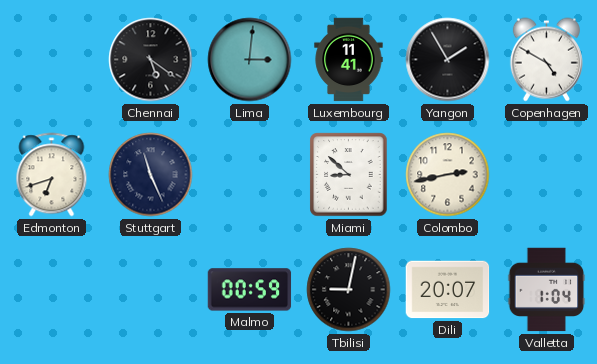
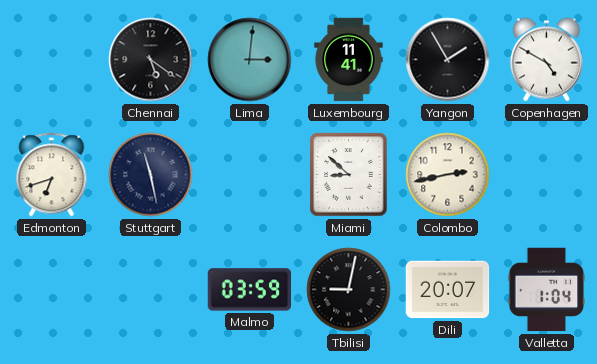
Stuttgart: 11:26 -> 11:28 (151, 175)
Malmo: 00:59 -> 03:59 (250, 290)
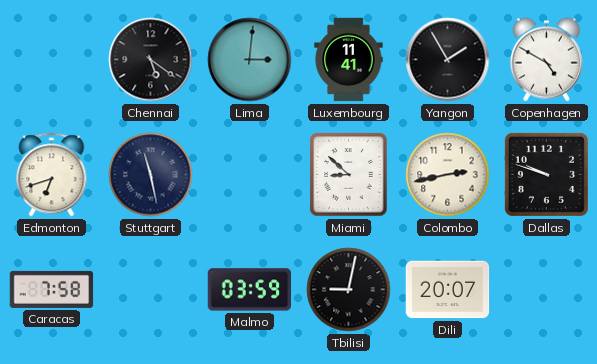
Dallas: none -> 9:48 (546, 174)
Caracas: none -> 7:58 (52, 289)
Valletta: 1:04 -> none (547, 290)
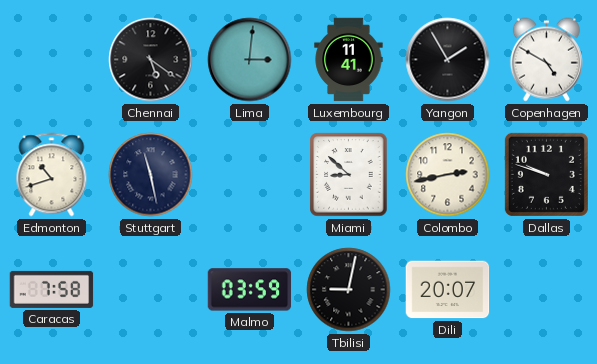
Edmonton: 6:42 -> 10:42 (52, 175)
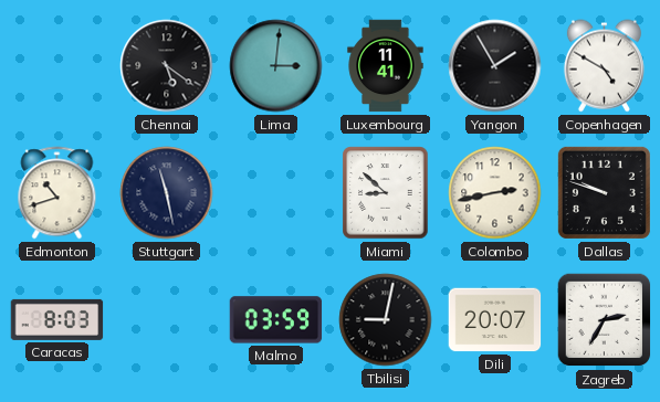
Caracas: 7:58 -> 8:03 (57, 319)
Zagreb: none -> 2:35 (605, 320)
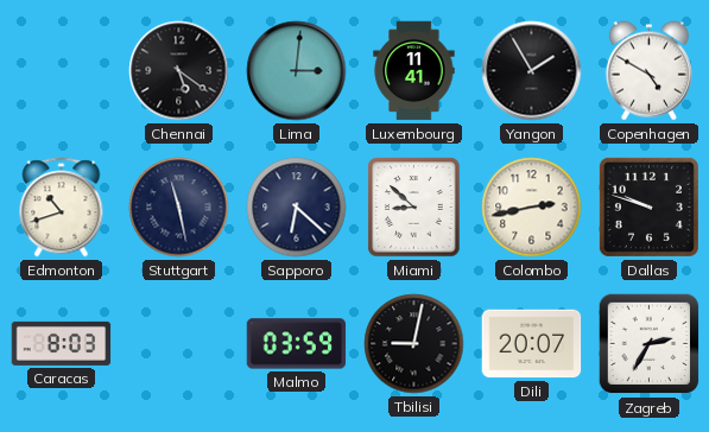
Sapporo: none -> 6:22 (297, 208)
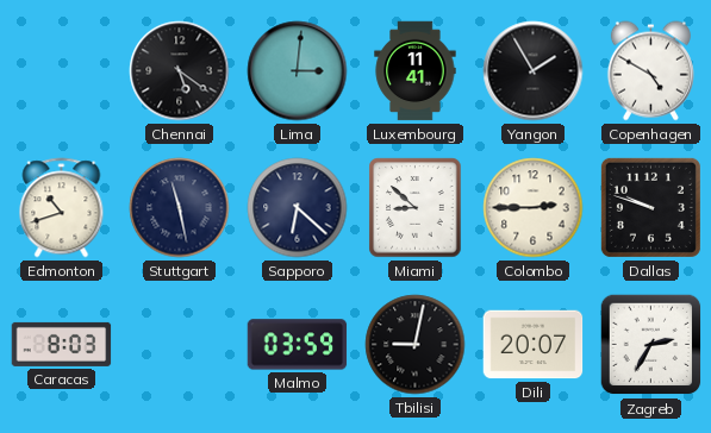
Colombo: 2:43 -> 2:45 (534, 208)
